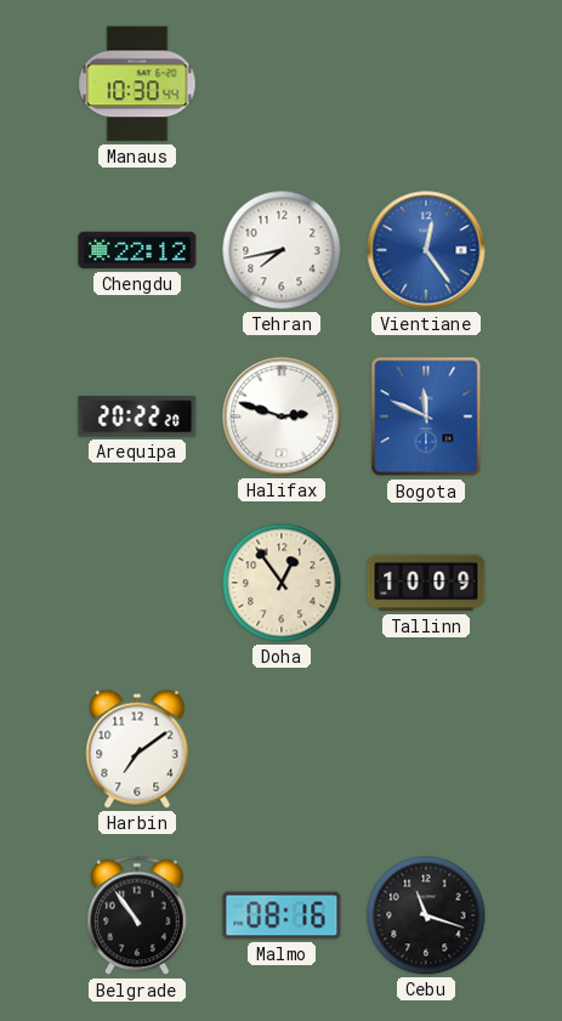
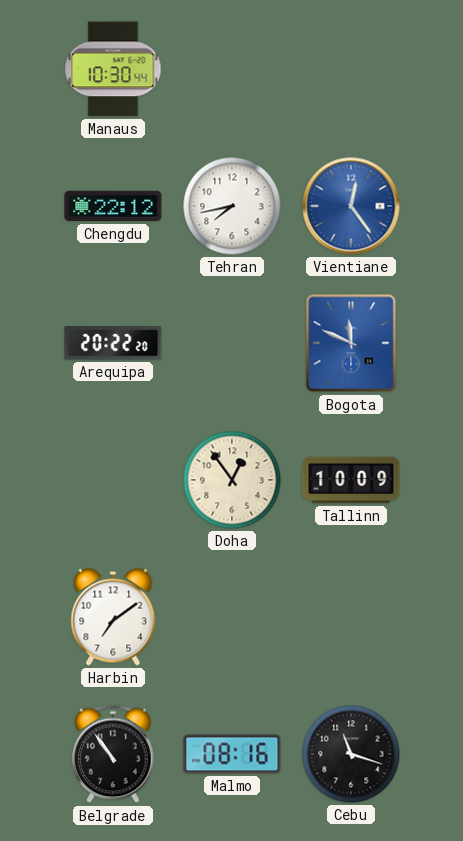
Halifax: 2:48 -> none (282, 416)
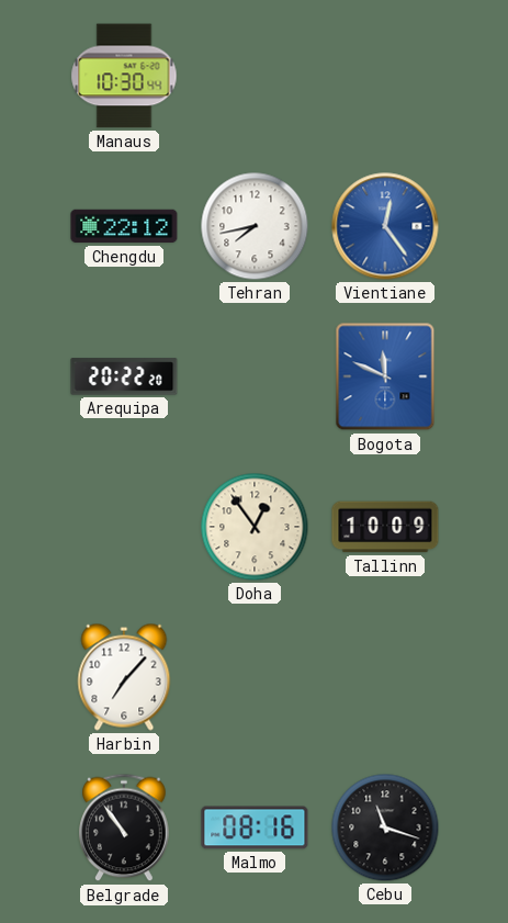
Harbin: 7:09 -> 7:07 (124, 677)
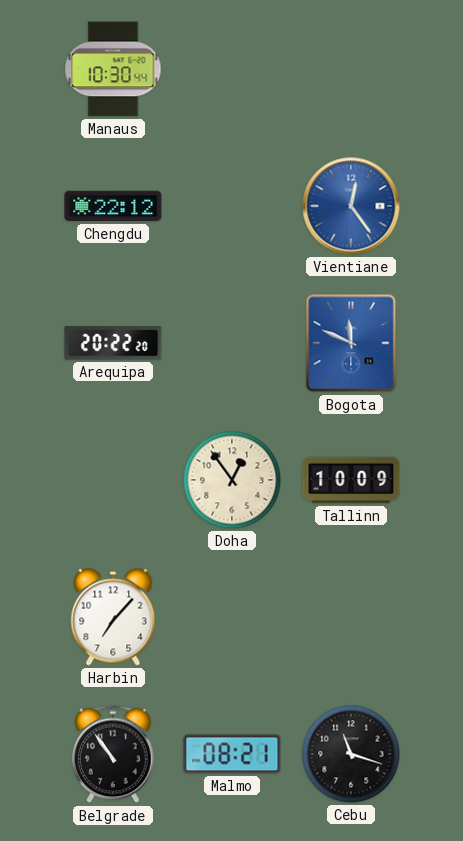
Tehran: 7:43 -> none (255, 226)
Malmo: 08:16 -> 08:21 (232, 754)
